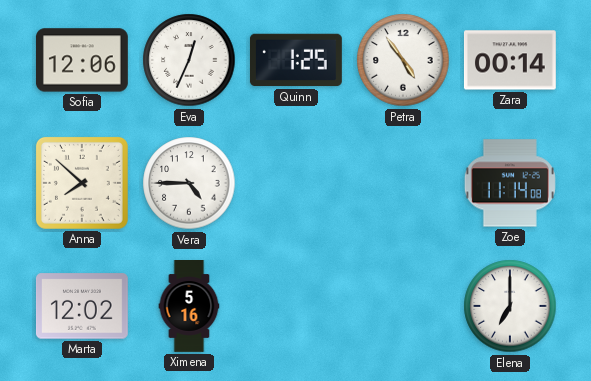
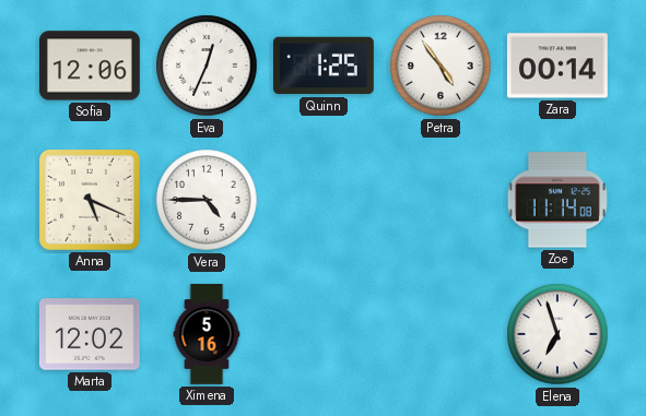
Anna: 7:52 -> 5:19 (90, 200)
Elena: 7:00 -> 6:57 (557, 334)
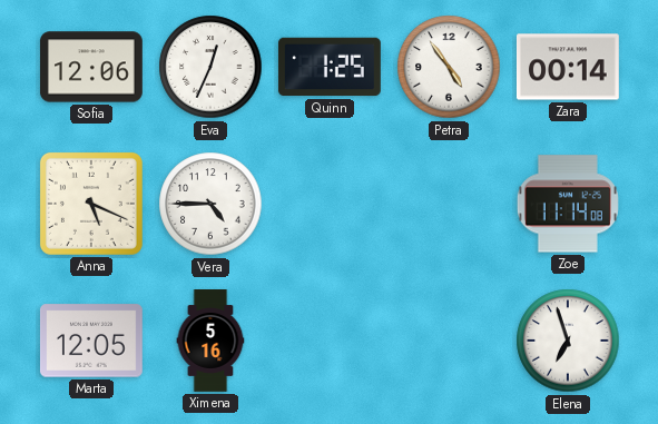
Marta: 12:02 -> 12:05 (91, 341)
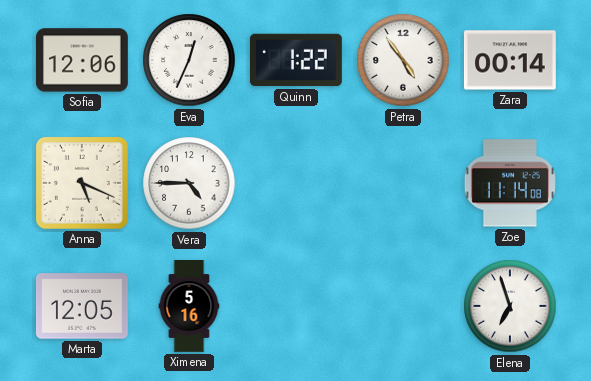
Quinn: 1:25 -> 1:22 (296, 60)
